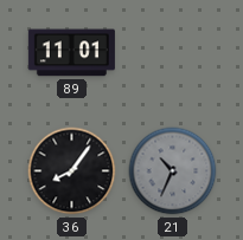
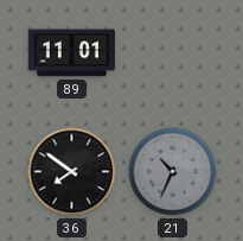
36: 8:06 -> 7:51 (72, 172)
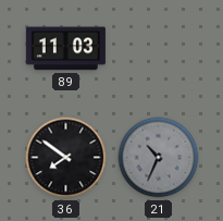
89: 11:01 -> 11:03 (65, 49)
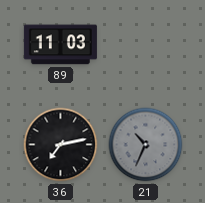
36: 7:51 -> 7:13 (61, 145)
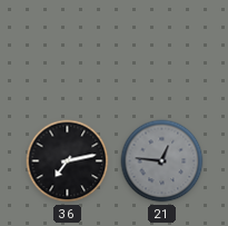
89: 11:03 -> none (60, 45)
21: 10:34 -> 12:46 (162, 161)
